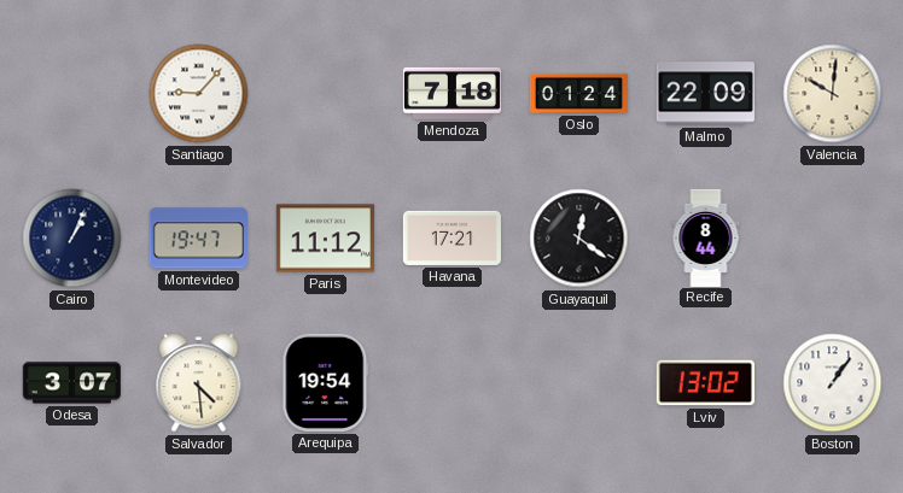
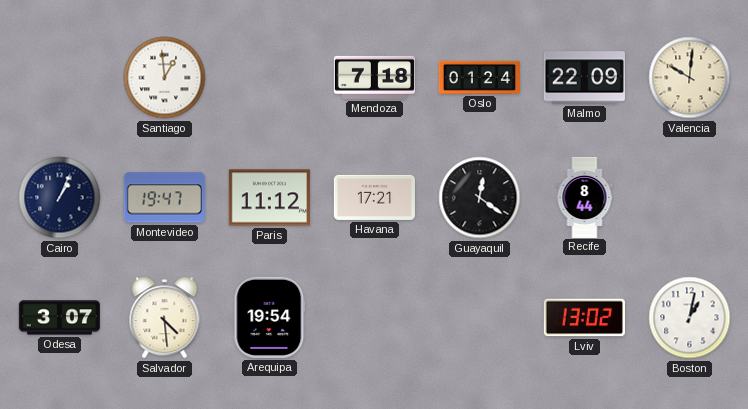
Santiago: 9:07 -> 12:59 (165, 78)
Boston: 1:06 -> 1:02 (690, 318)
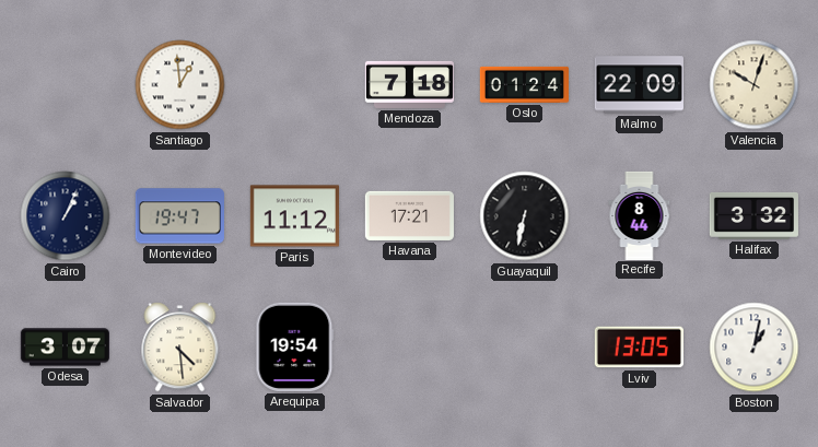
Valencia: 10:01 -> 10:03 (755, 85)
Guayaquil: 12:21 -> 6:32 (525, 216)
Halifax: none -> 3:32 (753, 215)
Lviv: 13:02 -> 13:05 (639, 348)
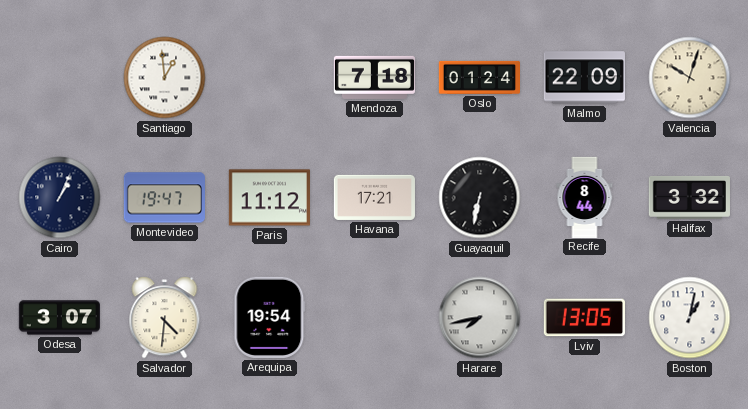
Salvador: 4:29 -> 4:31 (165, 318)
Harare: none -> 7:43 (480, 318)
